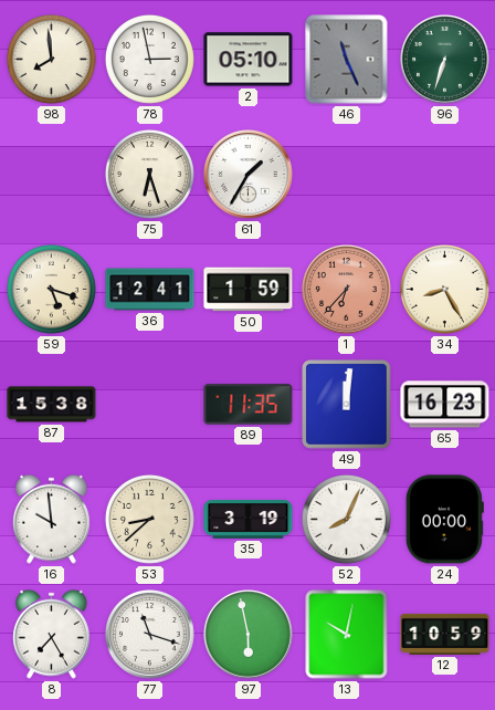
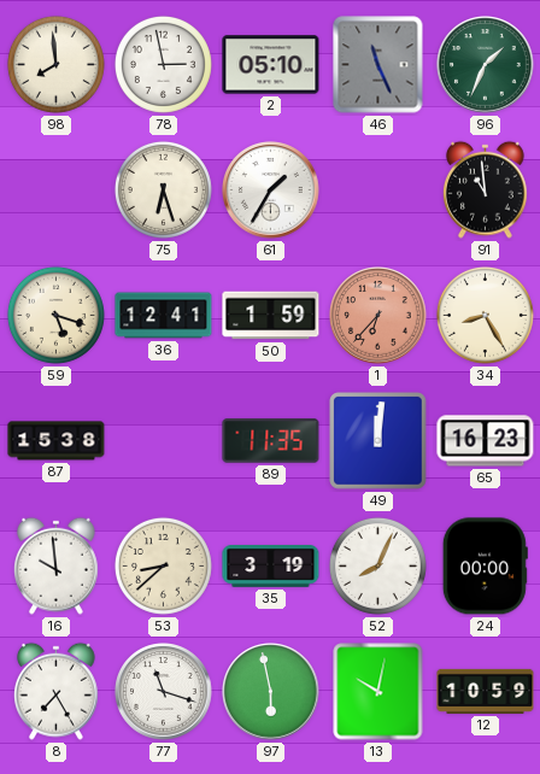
96: 6:33 -> 1:34 (486, 65)
91: none -> 10:59 (485, 189)
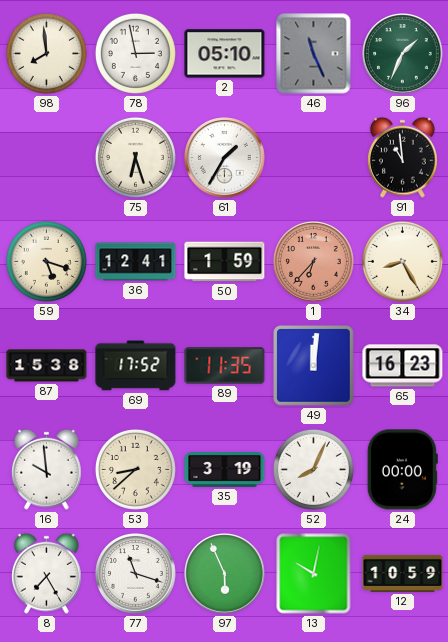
69: none -> 17:52 (136, 366)
97: 5:58 -> 5:56 (225, 574)
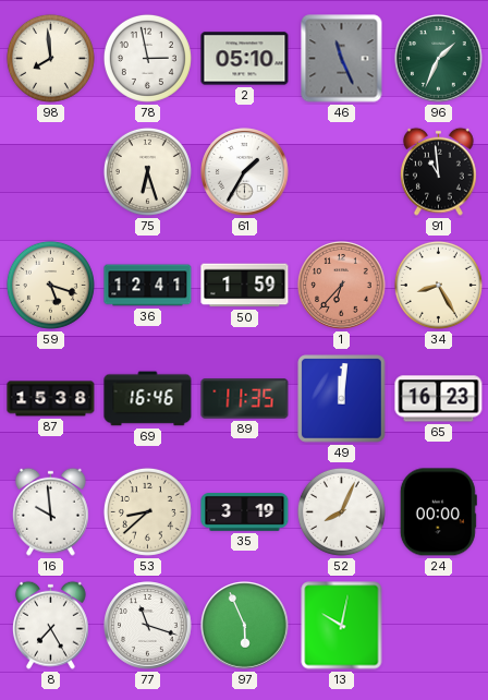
69: 17:52 -> 16:46 (148, 399)
12: 10:59 -> none (403, 573)
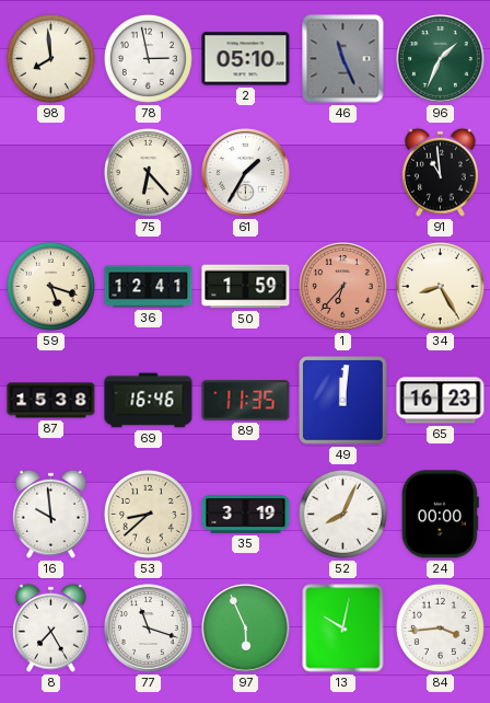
75: 6:27 -> 6:23 (148, 172)
84: none -> 3:44 (440, 627)
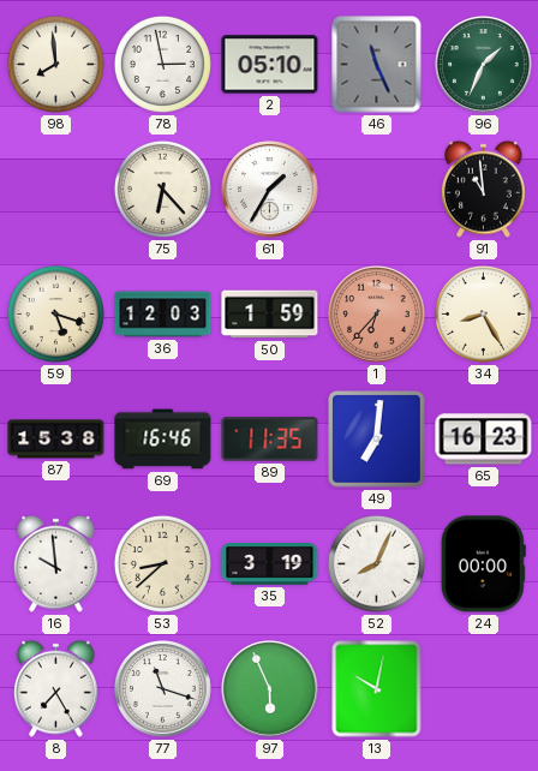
36: 12:41 -> 12:03 (163, 315)
49: 12:01 -> 7:01 (377, 440)
84: 3:44 -> none (440, 627)
